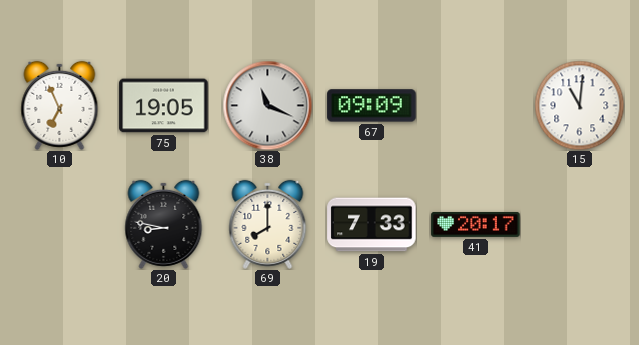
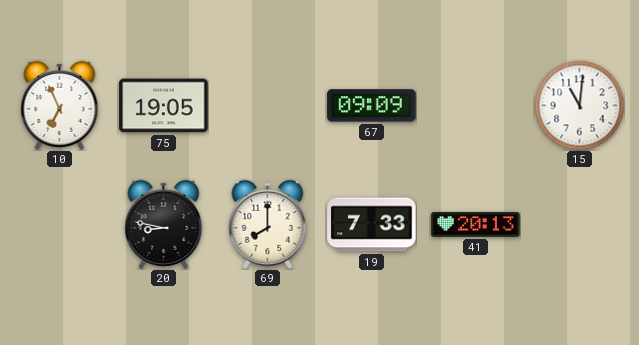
38: 11:19 -> none (267, 105)
41: 20:17 -> 20:13 (476, 224)
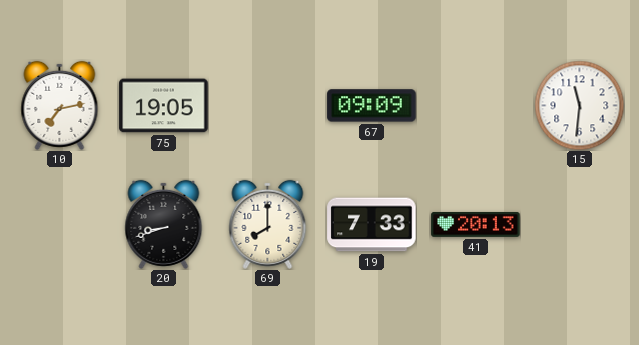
10: 6:56 -> 7:13 (60, 105)
15: 11:01 -> 11:31 (579, 105)
20: 8:47 -> 8:42 (164, 224)
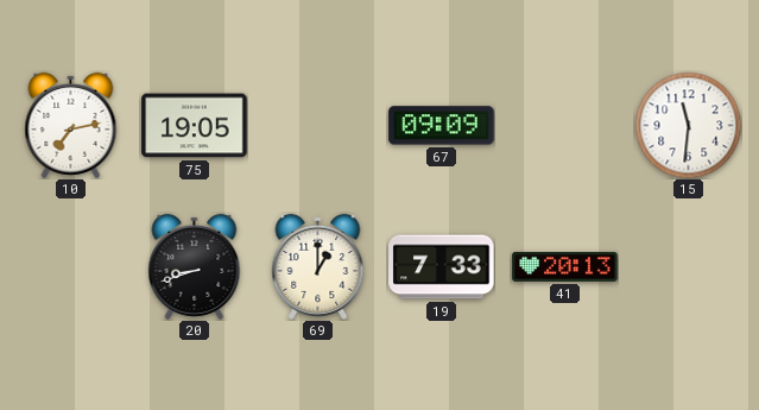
69: 8:00 -> 1:00 (318, 266)
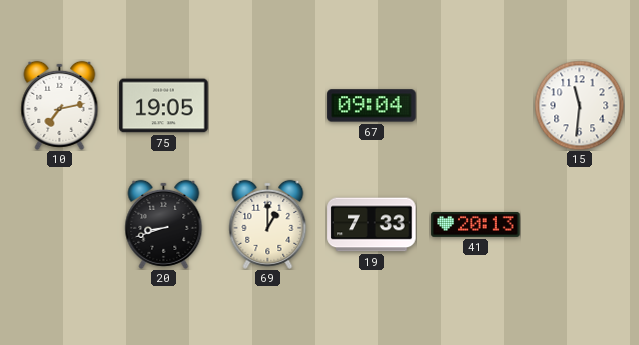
67: 09:09 -> 09:04 (372, 106)
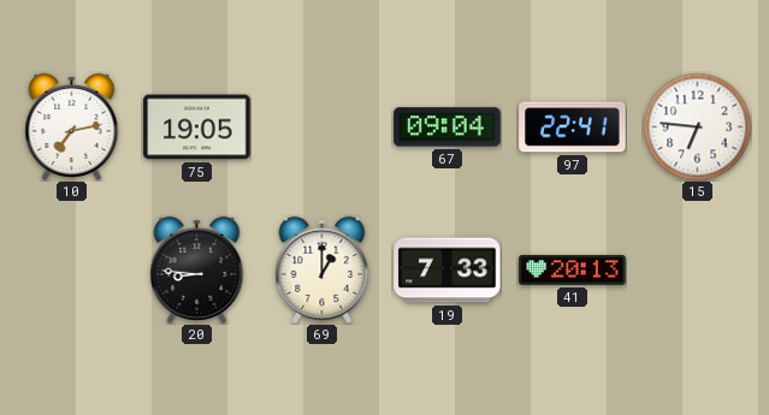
97: none -> 22:41 (573, 128)
15: 11:31 -> 6:46 (697, 126)
20: 8:42 -> 8:46 (197, 269)
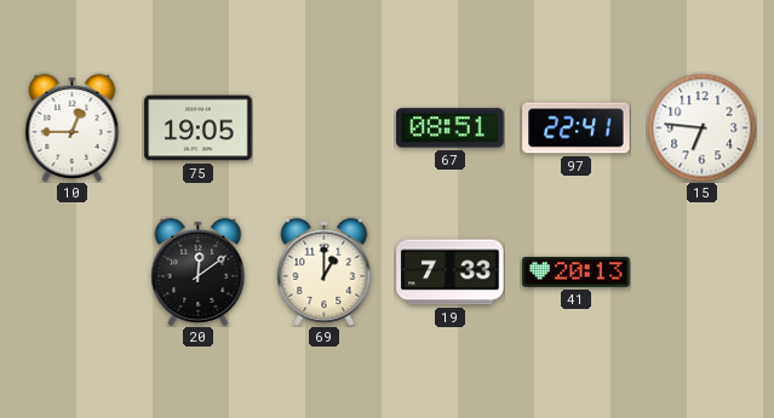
10: 7:13 -> 12:45 (73, 127)
67: 09:04 -> 08:51 (451, 128)
20: 8:46 -> 12:09 (199, 271)
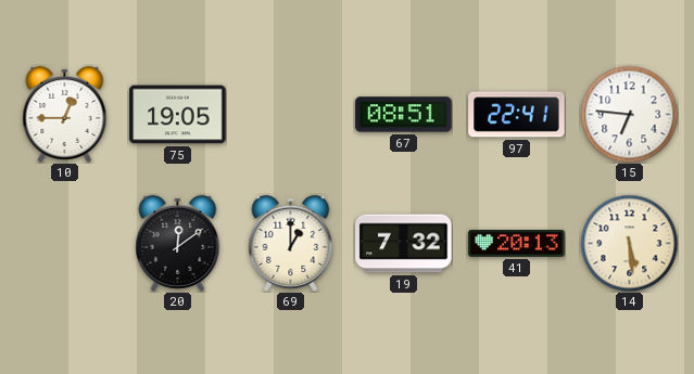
19: 7:33 -> 7:32 (404, 244)
14: none -> 5:29 (629, 243)
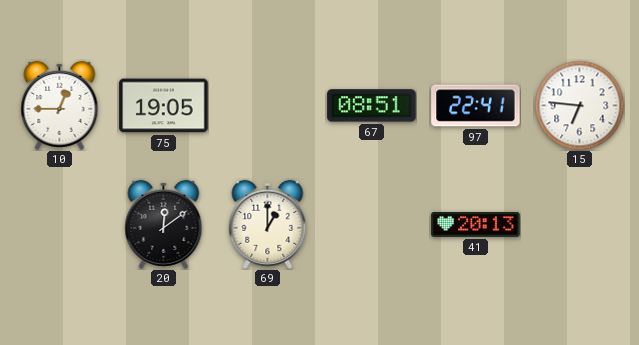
19: 7:32 -> none (404, 244)
14: 5:29 -> none (629, 243)
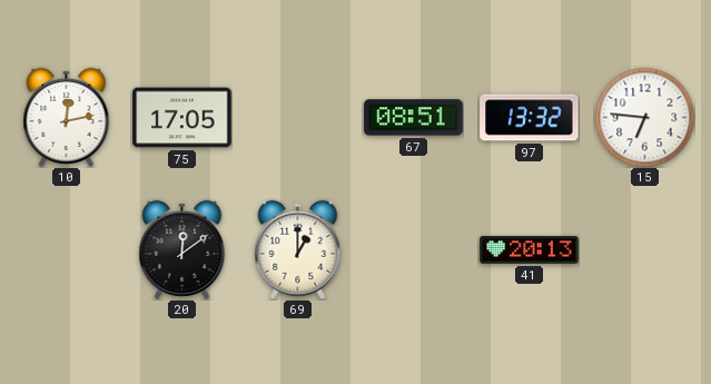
10: 12:45 -> 12:13 (67, 117)
75: 19:05 -> 17:05 (182, 118)
97: 22:41 -> 13:32 (530, 118)
